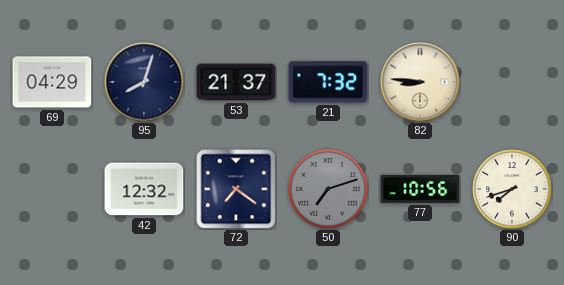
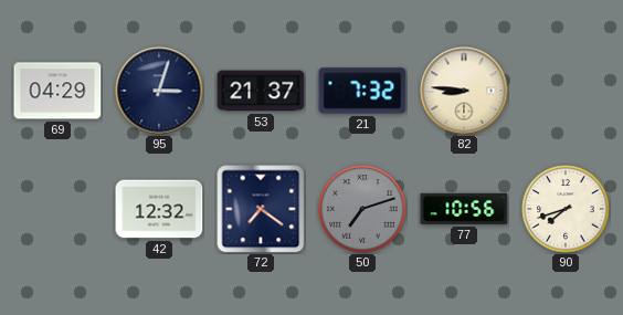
95: 8:03 -> 3:03 (159, 91)
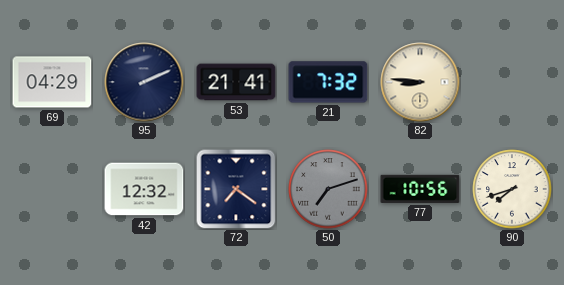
95: 3:03 -> 2:11 (144, 82)
53: 21:37 -> 21:41 (236, 82)
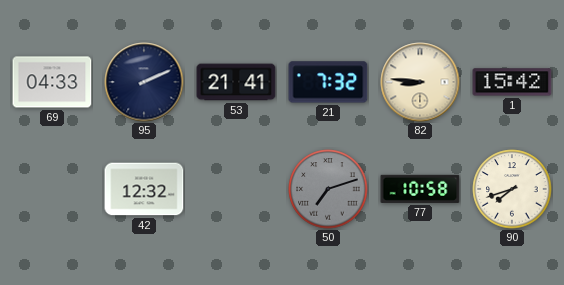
69: 04:29 -> 04:33 (52, 82)
1: none -> 15:42 (512, 82)
72: 7:21 -> none (236, 189)
77: 10:56 -> 10:58 (420, 189)
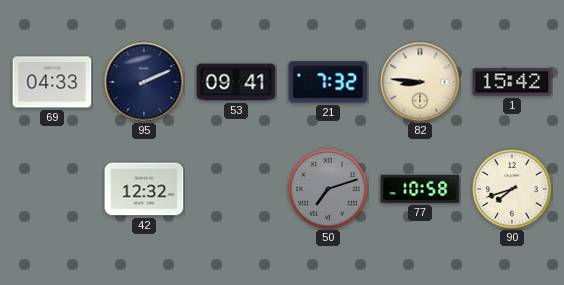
53: 21:41 -> 09:41 (236, 82)
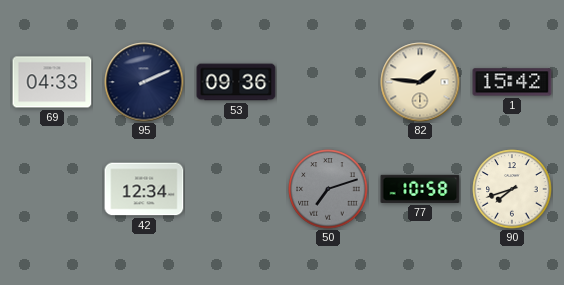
53: 09:41 -> 09:36 (236, 82)
21: 7:32 -> none (328, 82)
82: 8:46 -> 1:46 (420, 82)
42: 12:32 -> 12:34 (144, 189)
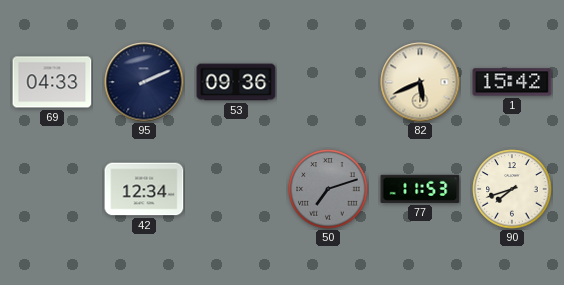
82: 1:46 -> 5:41 (420, 82)
77: 10:58 -> 11:53 (420, 189)
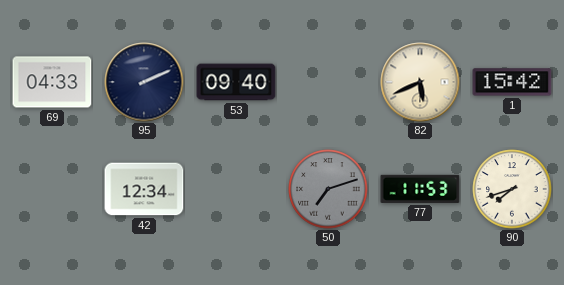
53: 09:36 -> 09:40 (236, 82)
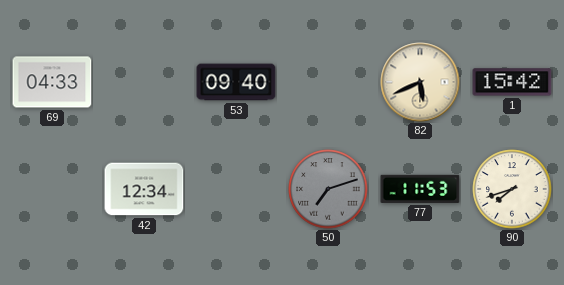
95: 2:11 -> none (144, 82)
